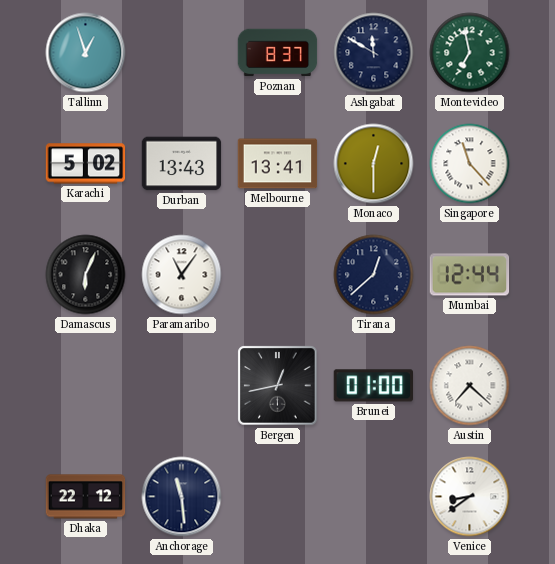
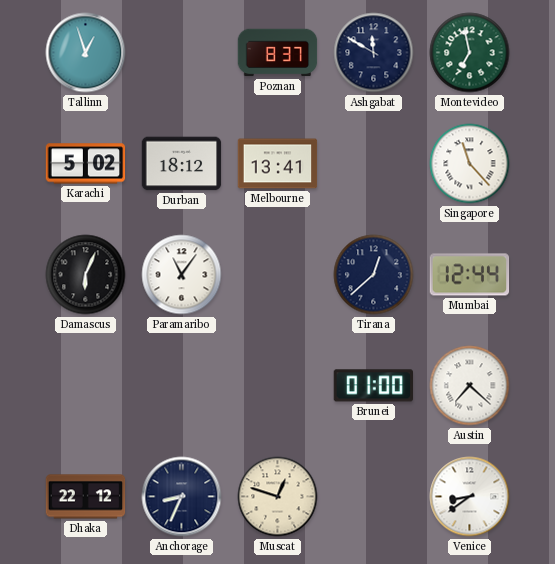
Durban: 13:43 -> 18:12 (182, 164)
Monaco: 12:30 -> none (374, 164)
Bergen: 12:43 -> none (278, 386)
Anchorage: 11:29 -> 8:34 (182, 497)
Muscat: none -> 12:48 (278, 497)
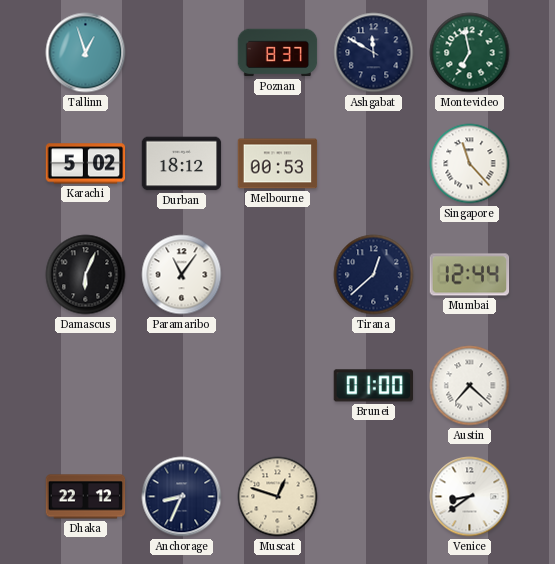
Melbourne: 13:41 -> 00:53 (278, 164)
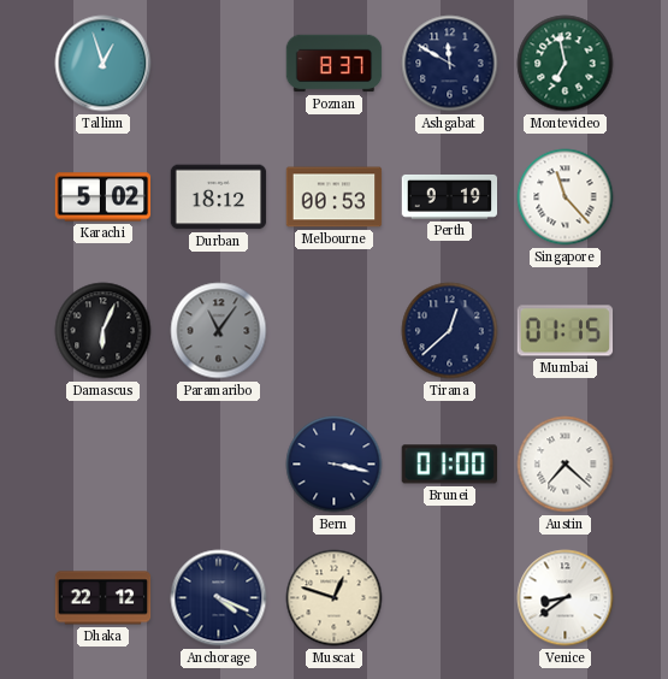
Perth: none -> 9:19 (450, 196)
Paramaribo dial: white -> grey (219, 331)
Mumbai: 12:44 -> 01:15 (566, 331)
Bern: none -> 3:17 (335, 465)
Anchorage: 8:34 -> 4:19 (219, 598)
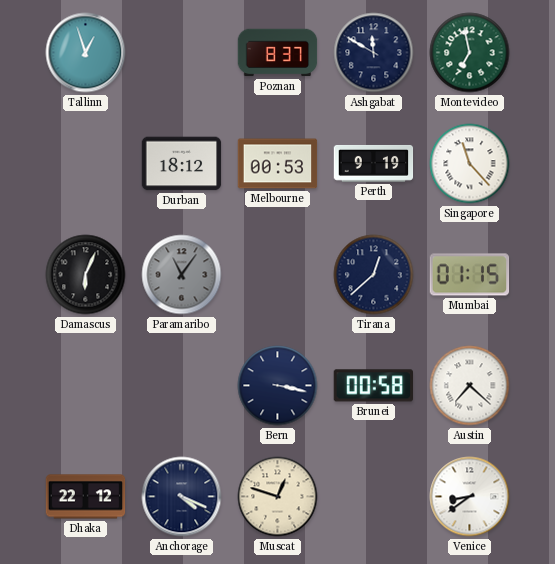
Karachi: 5:02 -> none (104, 197)
Brunei: 01:00 -> 00:58 (373, 386)
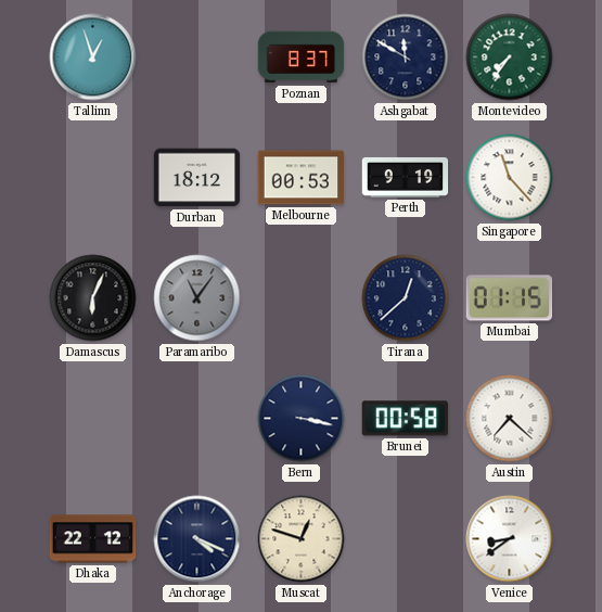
Montevideo: 6:58 -> 7:36 (510, 58)
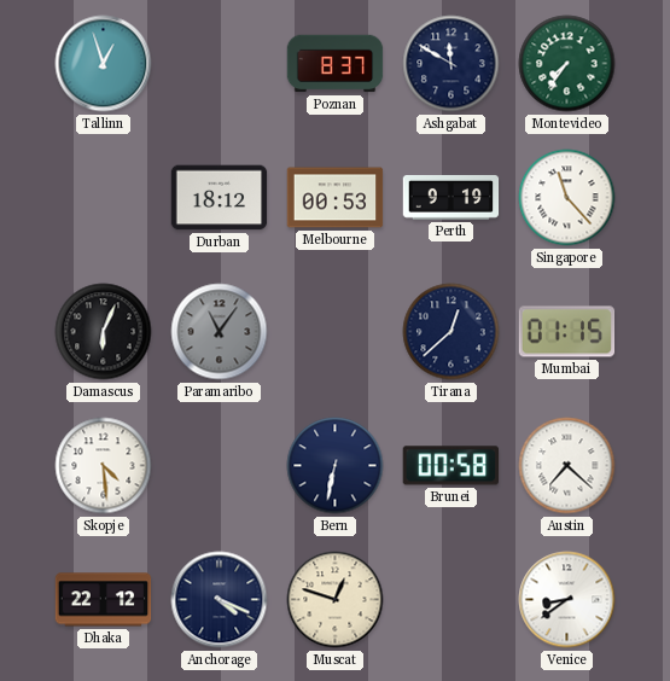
Skopje: none -> 4:29 (104, 466)
Bern: 3:17 -> 6:32 (336, 466)
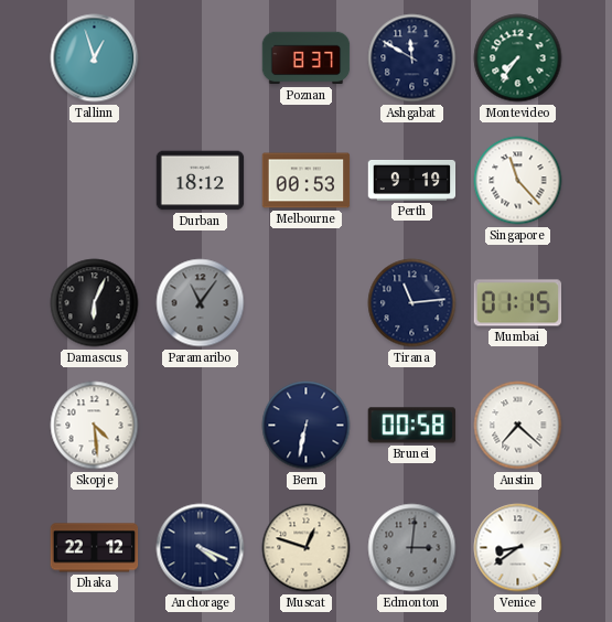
Tirana: 12:38 -> 11:14 (412, 303)
Edmonton: none -> 3:01 (412, 548)
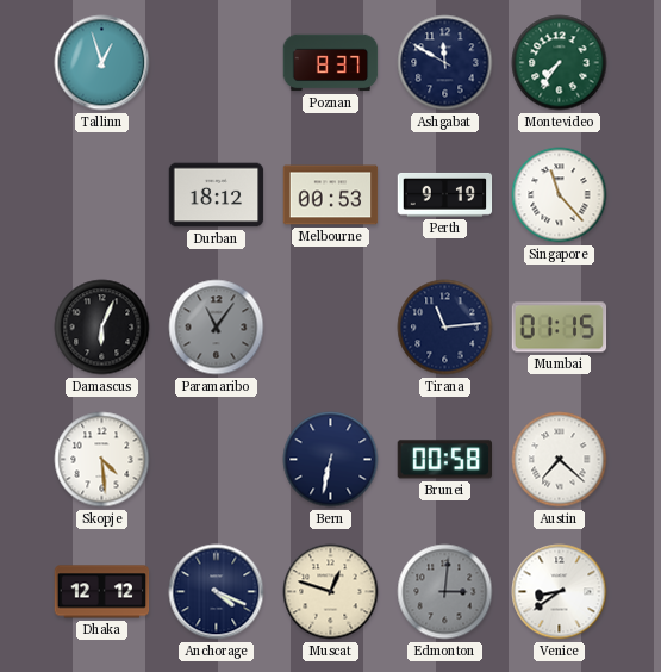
Dhaka: 22:12 -> 12:12 (102, 592)
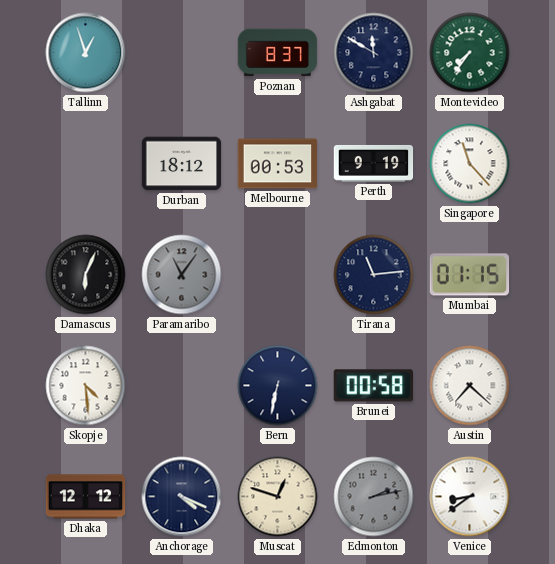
Edmonton: 3:01 -> 2:13 (374, 497)
